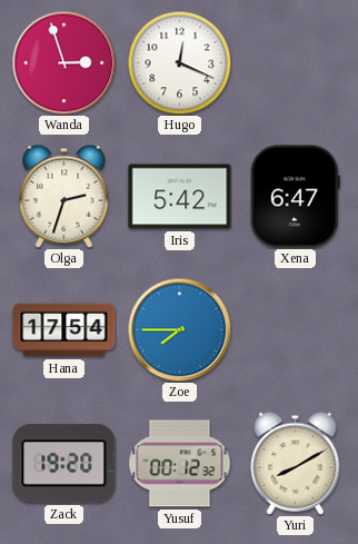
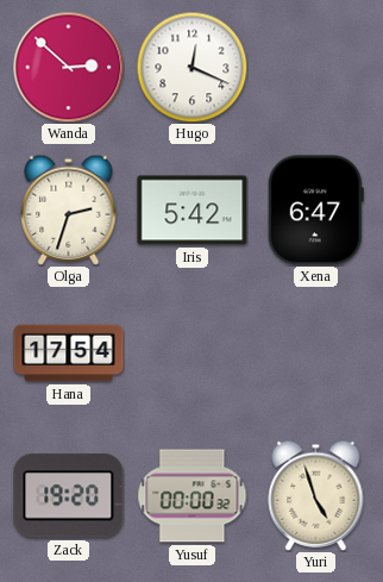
Wanda: 2:57 -> 2:52 (68, 67)
Zoe: 7:45 -> none (179, 329)
Yusuf: 00:12 -> 00:00 (193, 496)
Yuri: 8:10 -> 4:57 (316, 495)
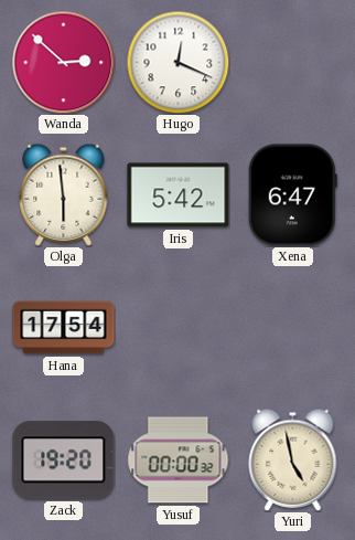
Olga: 2:33 -> 5:59 (64, 194)
Yuri: 4:57 -> 4:58 (293, 459)
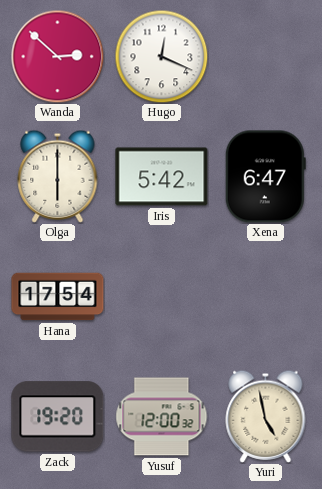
Olga: 5:59 -> 6:00 (58, 176)
Yusuf: 00:00 -> 12:00 (162, 417)
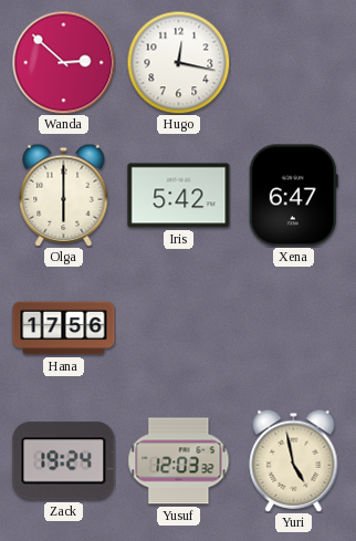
Hugo: 12:19 -> 12:17 (178, 62)
Hana: 17:54 -> 17:56 (64, 329)
Zack: 19:20 -> 19:24 (64, 461)
Yusuf: 12:00 -> 12:03 (179, 461)
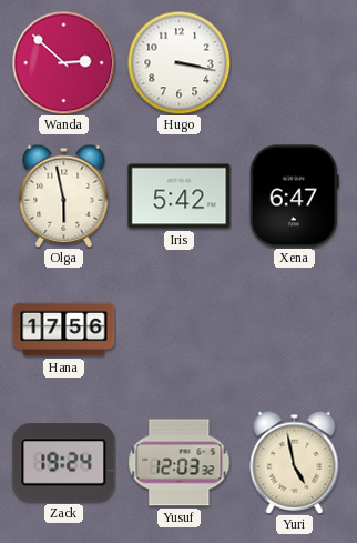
Hugo: 12:17 -> 3:17 (178, 62)
Olga: 6:00 -> 5:58 (64, 195)
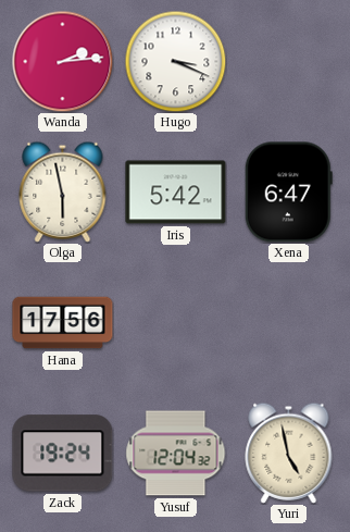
Wanda: 2:52 -> 2:14 (62, 61)
Hugo: 3:17 -> 3:19 (175, 61)
Yusuf: 12:03 -> 12:04 (176, 454)
